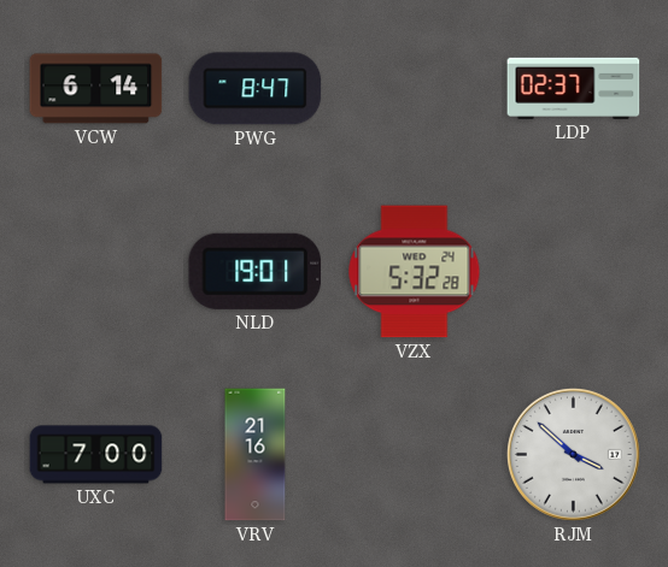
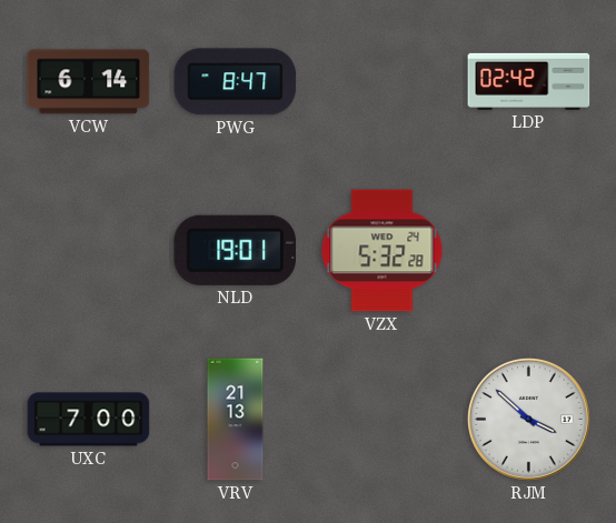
LDP: 02:37 -> 02:42 (529, 81)
VRV: 21:16 -> 21:13 (236, 420)
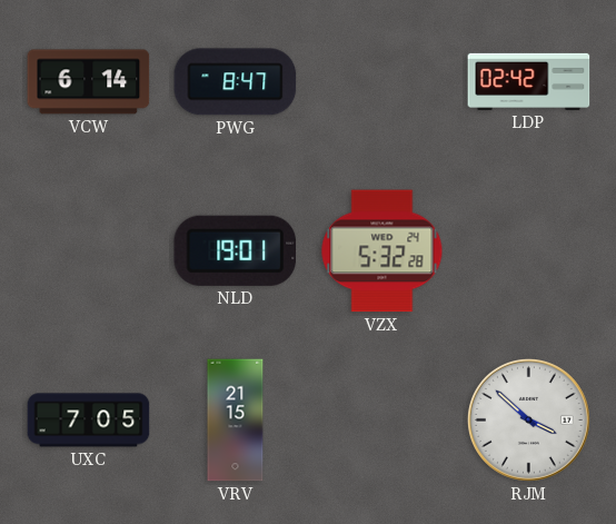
UXC: 7:00 -> 7:05 (89, 421)
VRV: 21:13 -> 21:15 (236, 421)
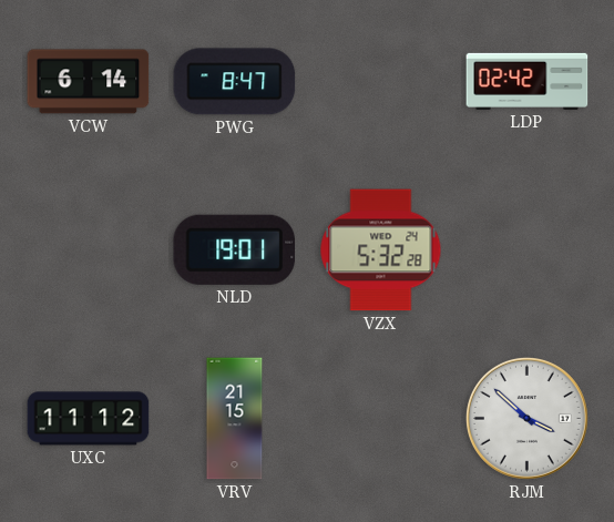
UXC: 7:05 -> 11:12 (89, 419)
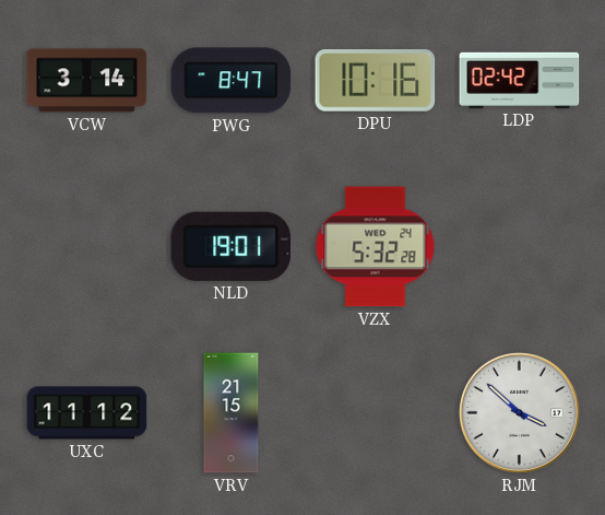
VCW: 6:14 -> 3:14 (87, 81)
DPU: none -> 10:16 (376, 81)
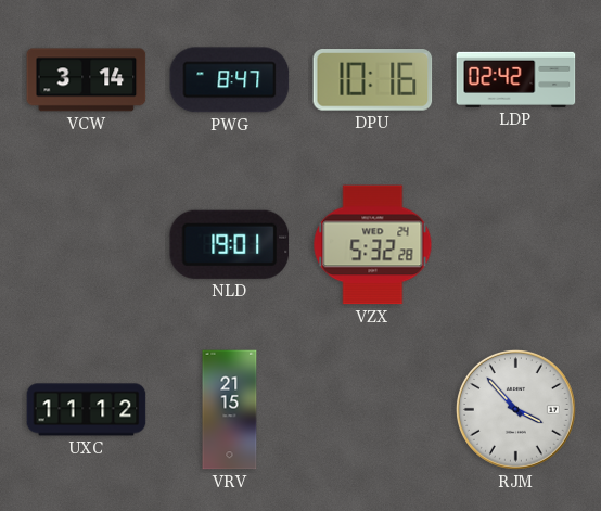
RJM: 3:52 -> 3:53 (515, 409)
